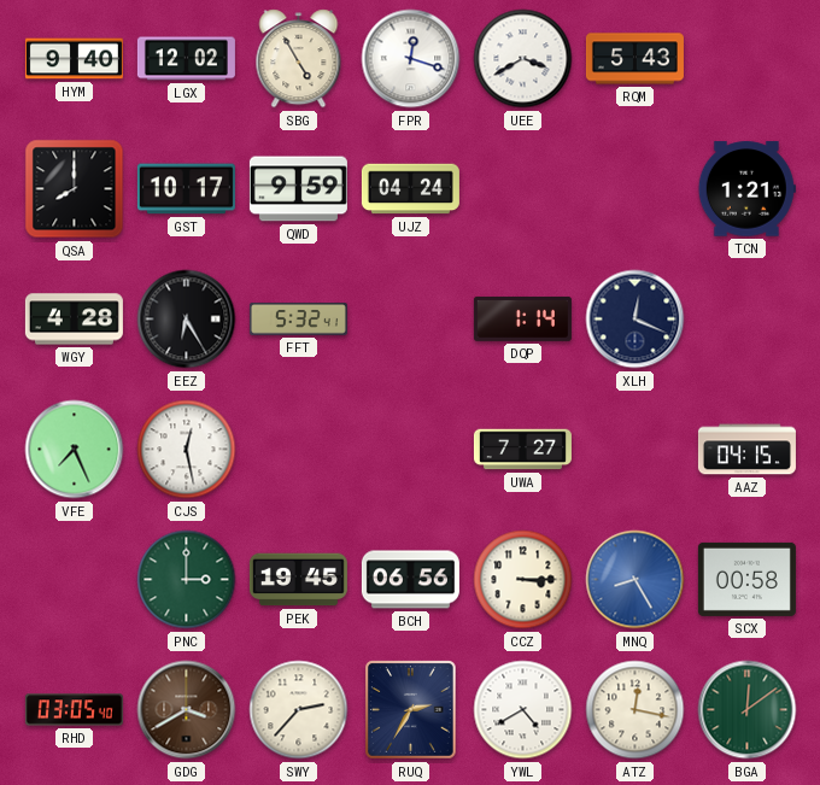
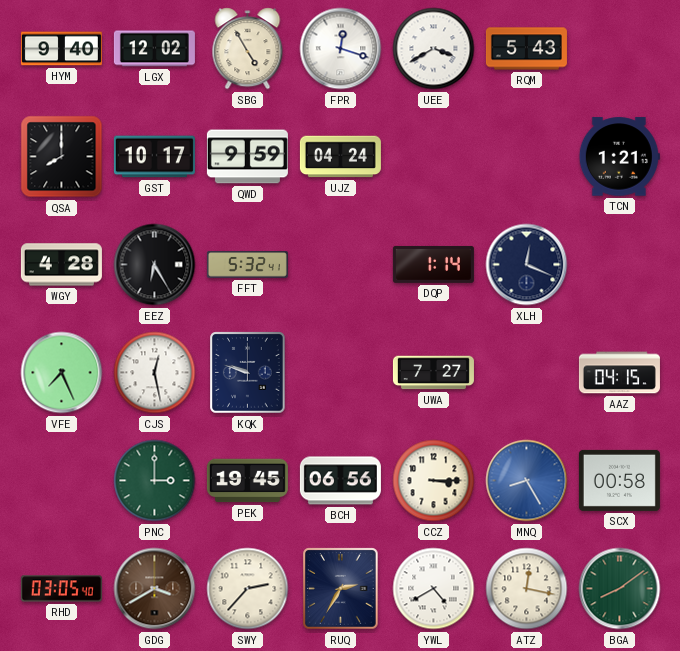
KQK: none -> 9:48 (248, 373)
BGA: 12:09 -> 8:09 (620, 589)
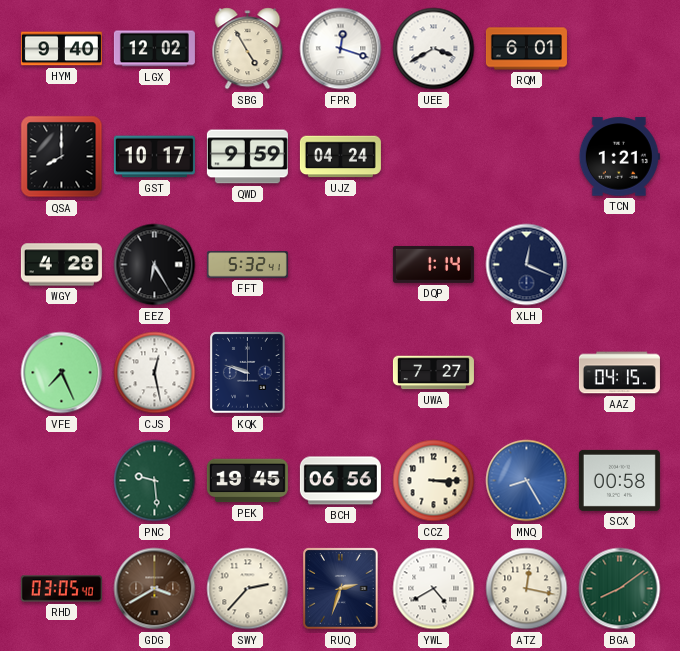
RQM: 5:43 -> 6:01 (526, 49)
PNC: 3:00 -> 9:29 (155, 481)
RUQ: 2:35 -> 2:33 (341, 589)
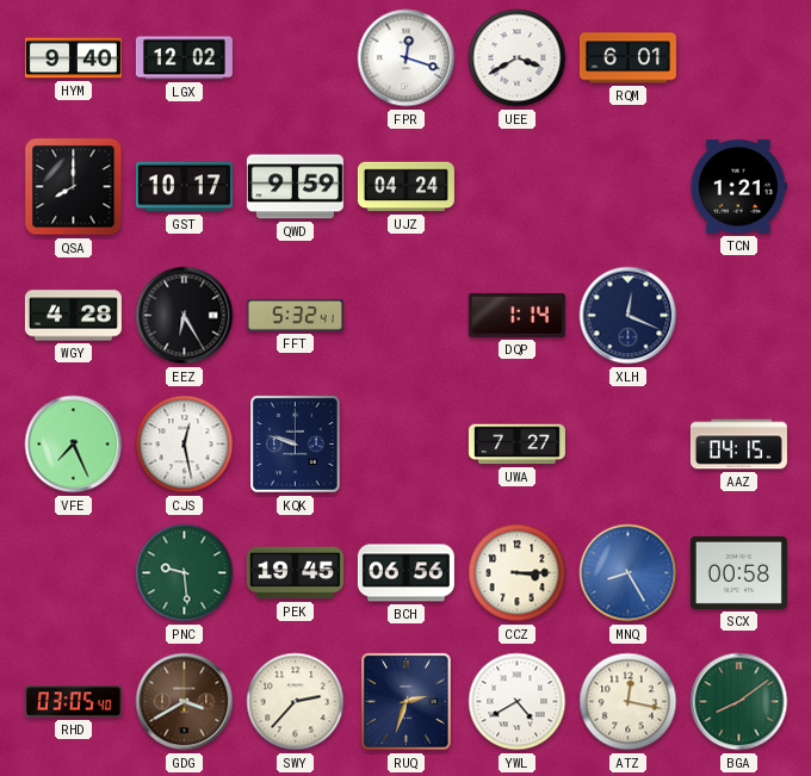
SBG: 4:55 -> none (248, 49)
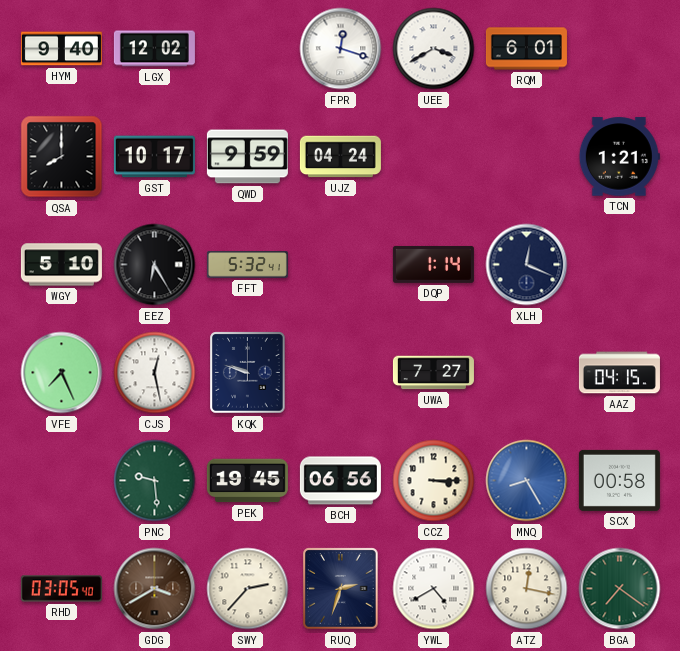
WGY: 4:28 -> 5:10 (61, 265)
BGA: 8:09 -> 7:21 (620, 589)
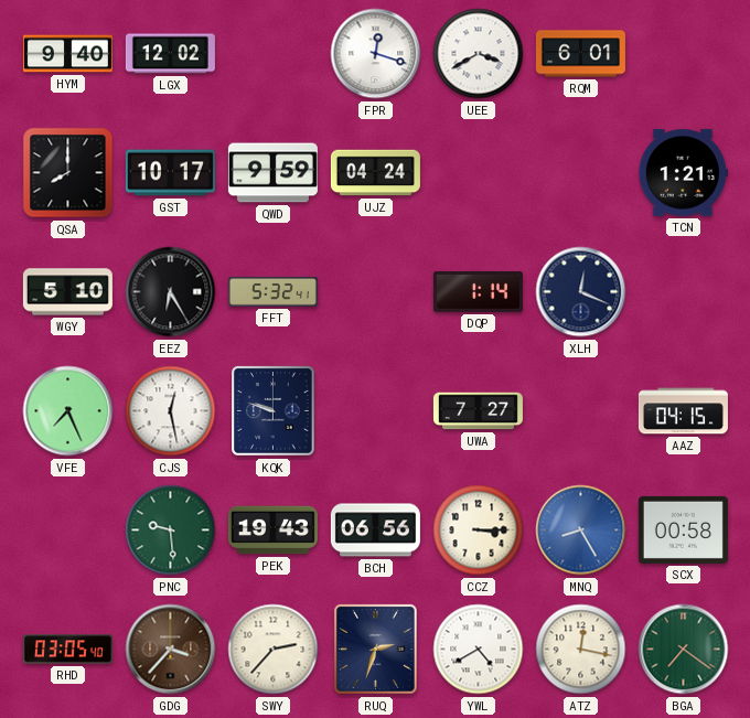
PEK: 19:45 -> 19:43 (272, 531)
GDG: 3:40 -> 3:37 (171, 650)
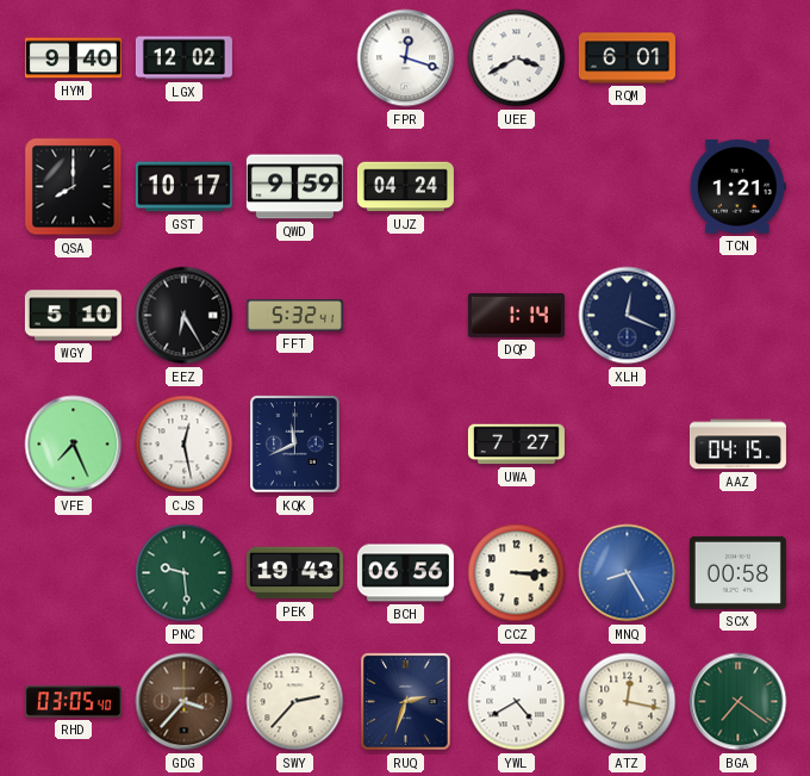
KQK: 9:48 -> 11:41 (295, 445)
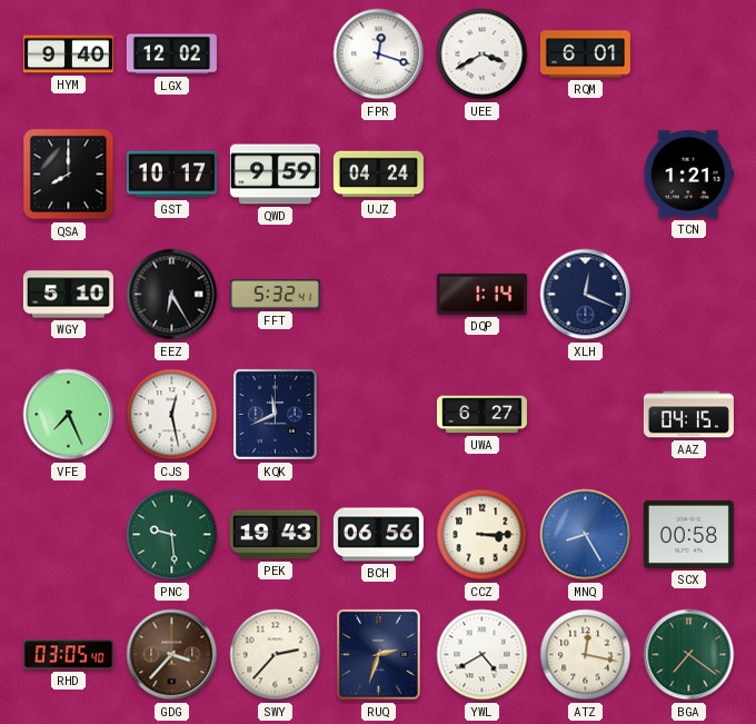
UWA: 7:27 -> 6:27 (481, 415)
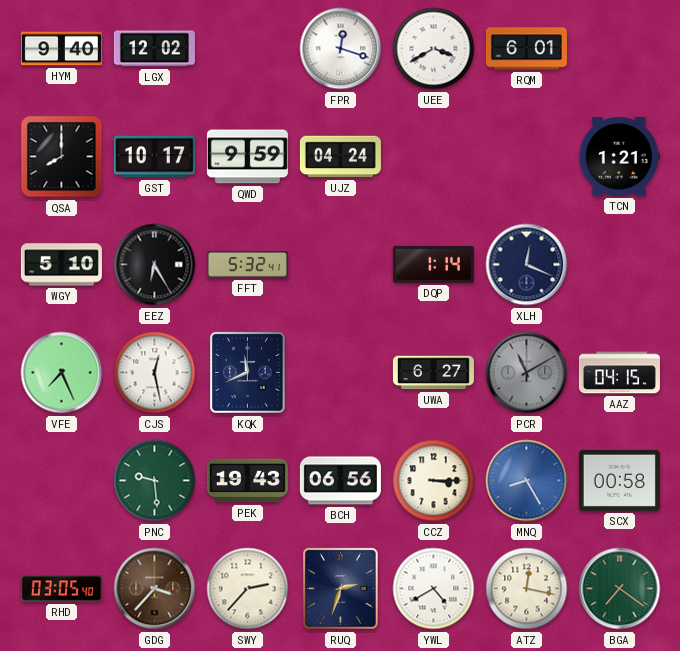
PCR: none -> 11:10 (527, 373)
